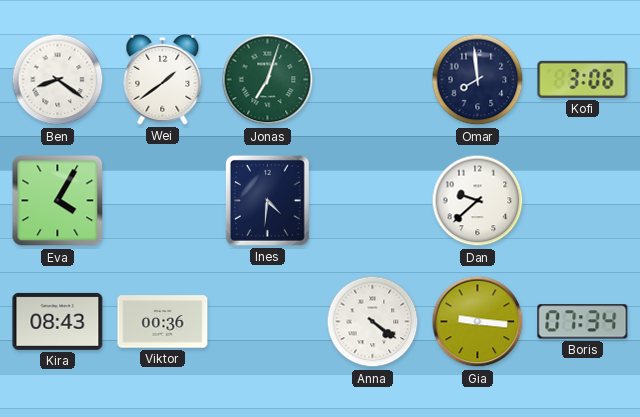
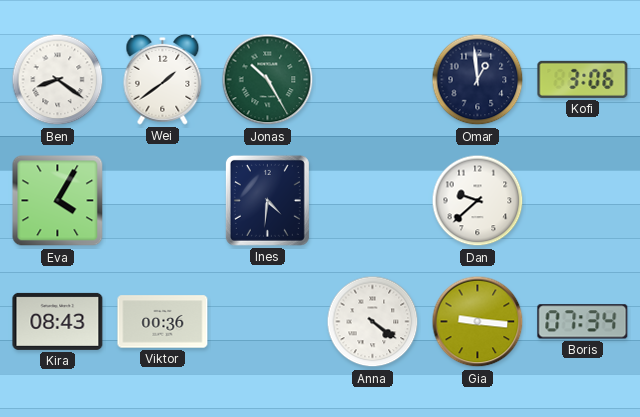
Jonas: 7:03 -> 10:25 (268, 80)
Omar: 7:59 -> 12:59 (478, 80)
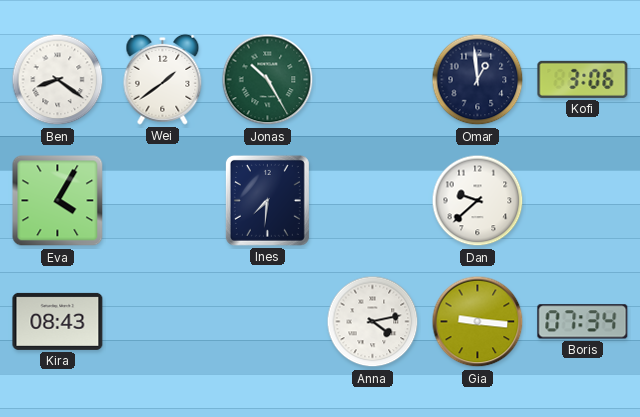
Ines: 4:31 -> 7:31 (267, 200)
Viktor: 00:36 -> none (163, 322)
Anna: 4:21 -> 4:13 (373, 322)
